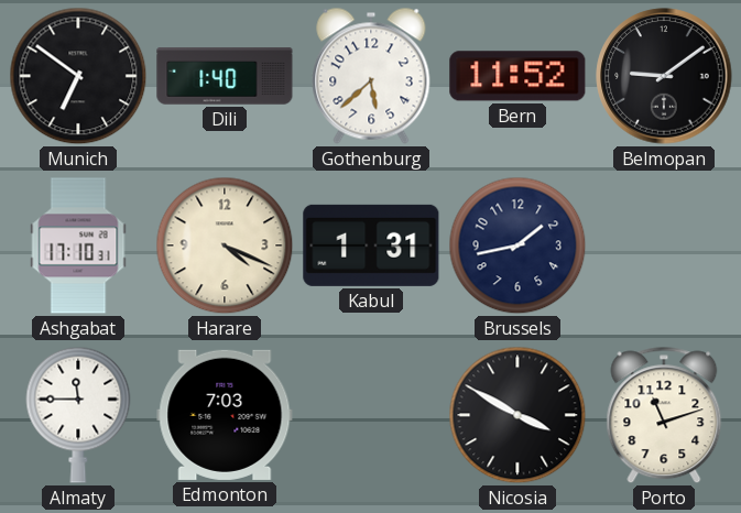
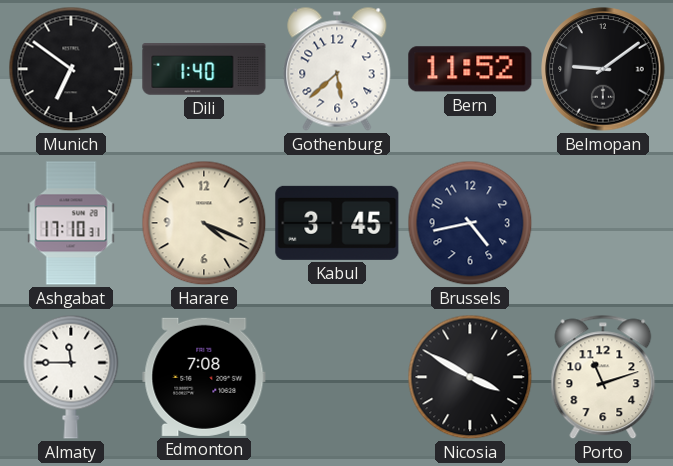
Kabul: 1:31 -> 3:45 (337, 223)
Brussels: 1:43 -> 4:43 (470, 223)
Edmonton: 7:03 -> 7:08 (204, 377)
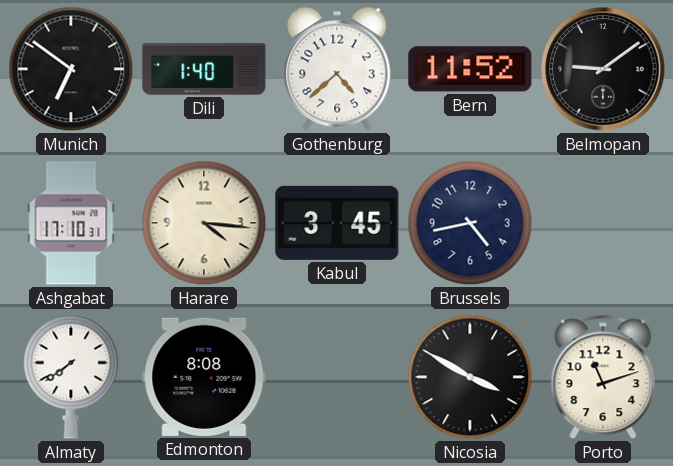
Gothenburg: 5:38 -> 4:38 (337, 69)
Harare: 4:19 -> 4:16 (204, 223)
Almaty: 11:45 -> 7:39 (71, 377)
Edmonton: 7:08 -> 8:08 (204, 377)
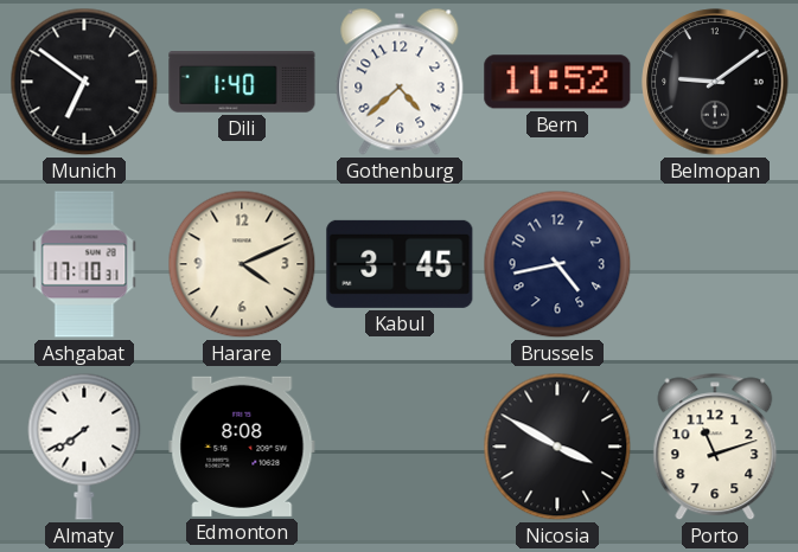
Harare: 4:16 -> 4:11 (242, 264)
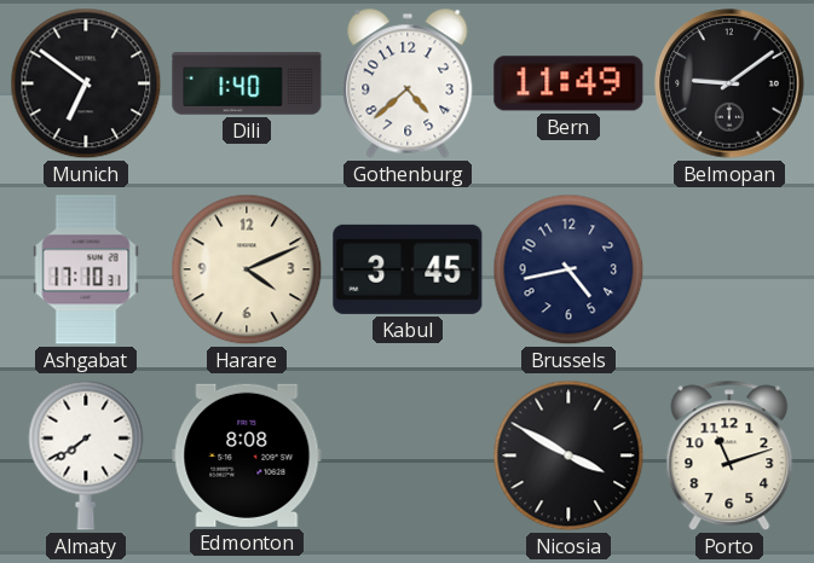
Bern: 11:52 -> 11:49 (568, 83)
